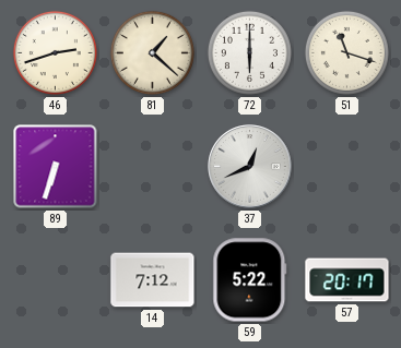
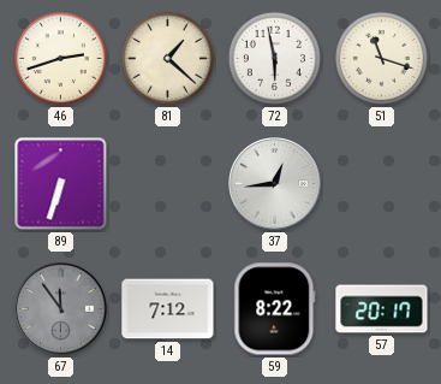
72: 6:00 -> 5:58 (274, 58)
37: 12:41 -> 12:44 (275, 184)
67: none -> 11:54 (61, 309)
59: 5:22 -> 8:22 (275, 309)
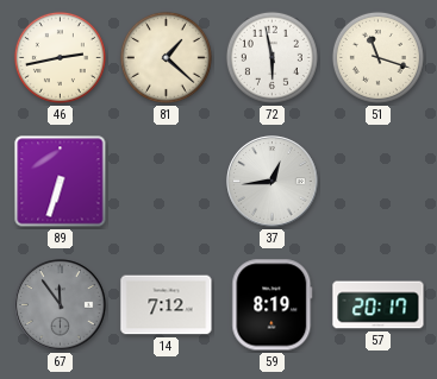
46: 2:42 -> 2:43 (60, 57)
59: 8:22 -> 8:19 (273, 305)
